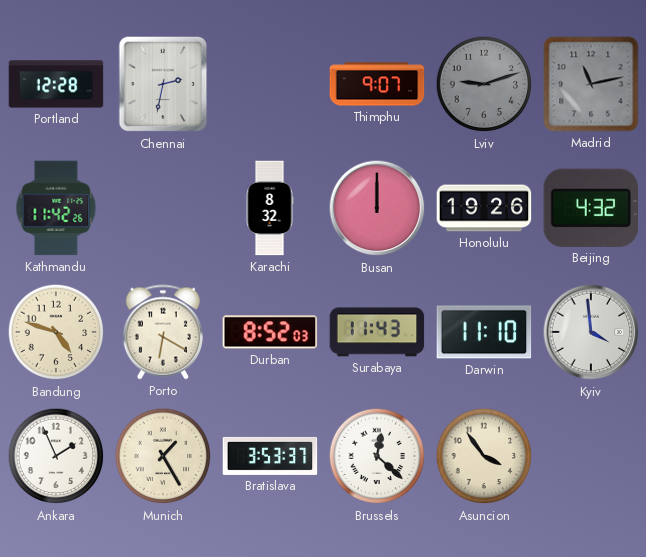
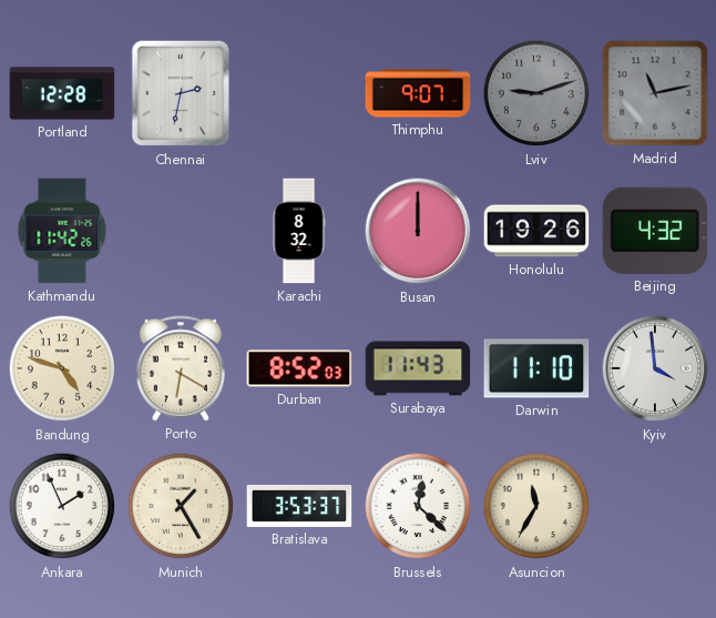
Asuncion: 3:54 -> 11:35 (536, 506)
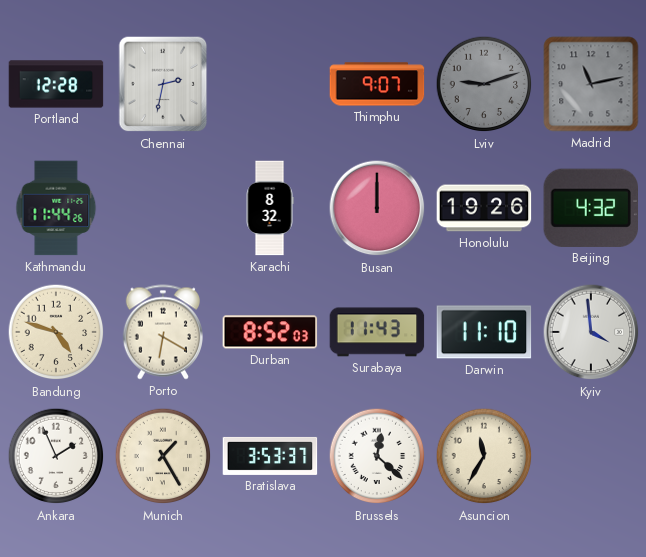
Kathmandu: 11:42 -> 11:44 (56, 208)
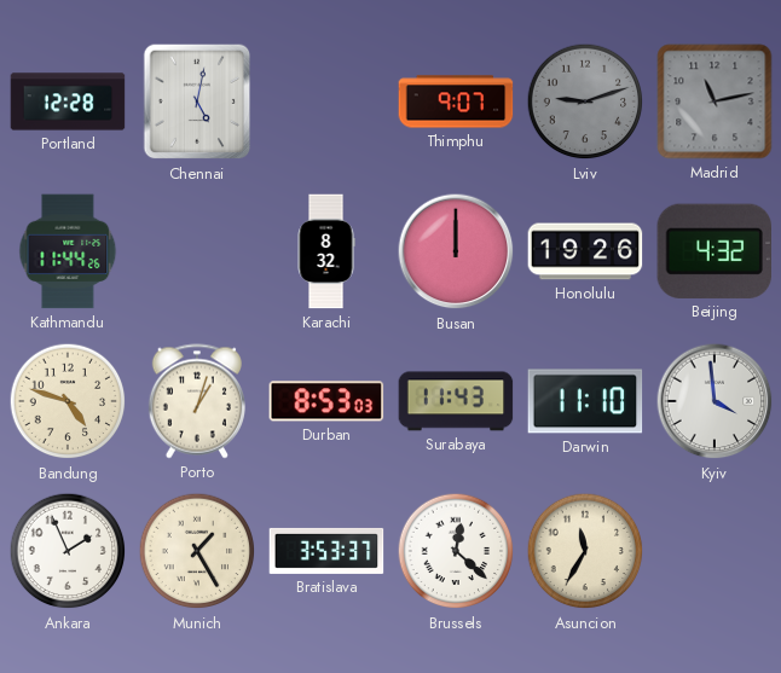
Chennai: 2:32 -> 5:02 (197, 101)
Porto: 6:20 -> 1:03 (197, 401)
Durban: 8:52 -> 8:53 (326, 401)
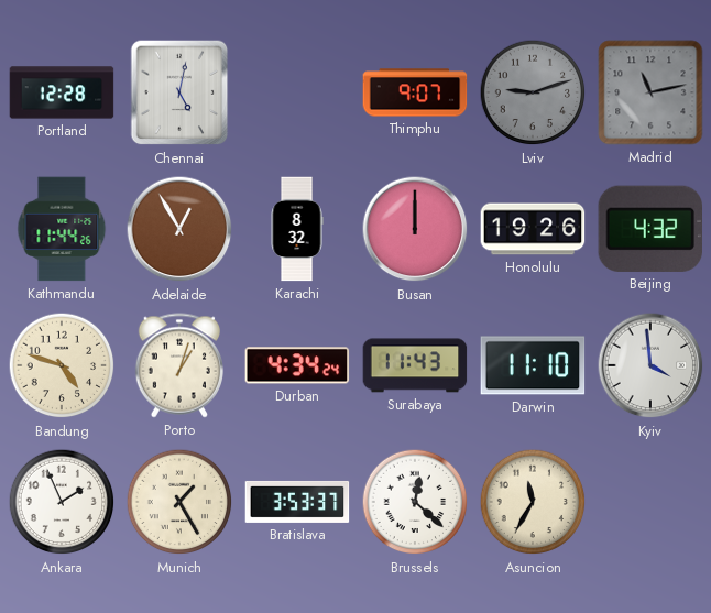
Adelaide: none -> 12:55 (179, 229)
Durban: 8:53 -> 4:34 (297, 365)
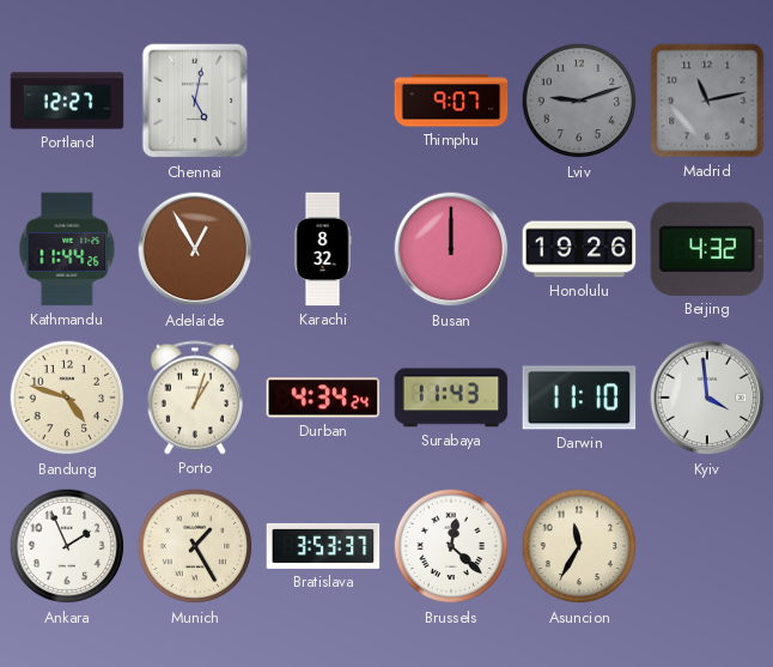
Portland: 12:28 -> 12:27 (67, 101)
